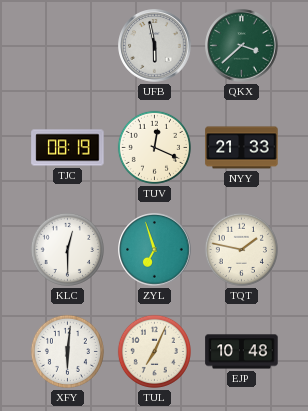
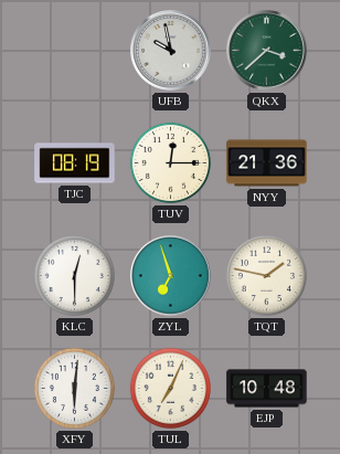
UFB: 5:58 -> 9:58 (171, 51)
TUV: 12:19 -> 12:15 (170, 162)
NYY: 21:33 -> 21:36 (267, 163)
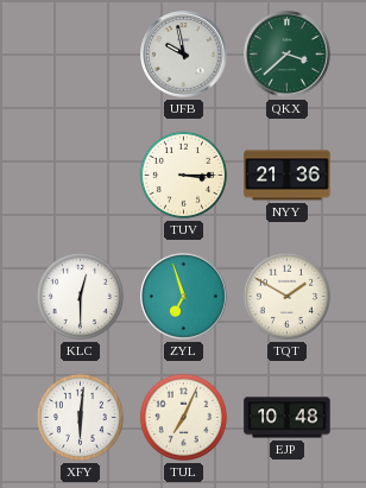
TJC: 08:19 -> none (75, 163)
TUV: 12:15 -> 3:15 (183, 175)
TQT: 1:47 -> 1:50 (286, 296)
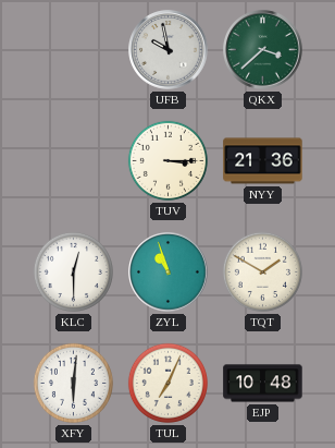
ZYL: 6:57 -> 10:57 (169, 273)
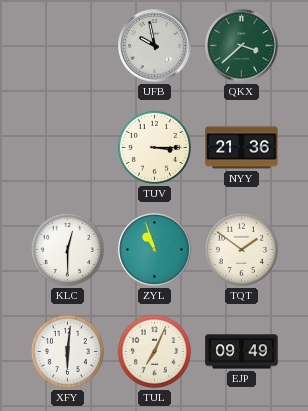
TQT: 1:50 -> 1:51 (241, 249)
EJP: 10:48 -> 09:49 (242, 352)
